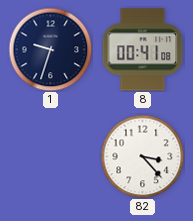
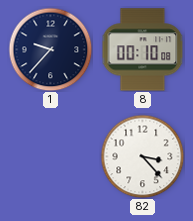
1: 9:33 -> 9:37 (50, 49)
8: 00:41 -> 00:10 (143, 50)
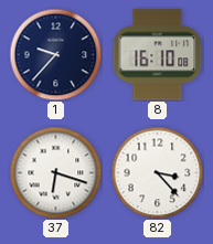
8: 00:10 -> 16:10 (158, 55)
37: none -> 6:18 (55, 172)
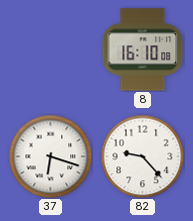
1: 9:37 -> none (55, 54)
82: 3:23 -> 9:23 (142, 156)
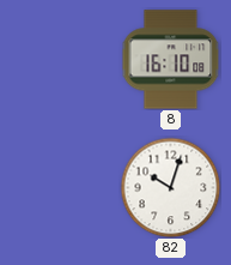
37: 6:18 -> none (50, 156)
82: 9:23 -> 10:03 (170, 187)
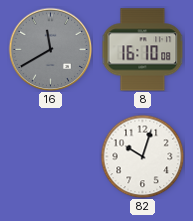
16: none -> 11:40 (50, 49)
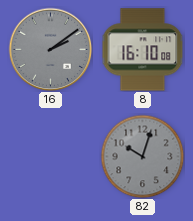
16: 11:40 -> 2:09 (50, 49)
82 dial: white -> grey (142, 156)
